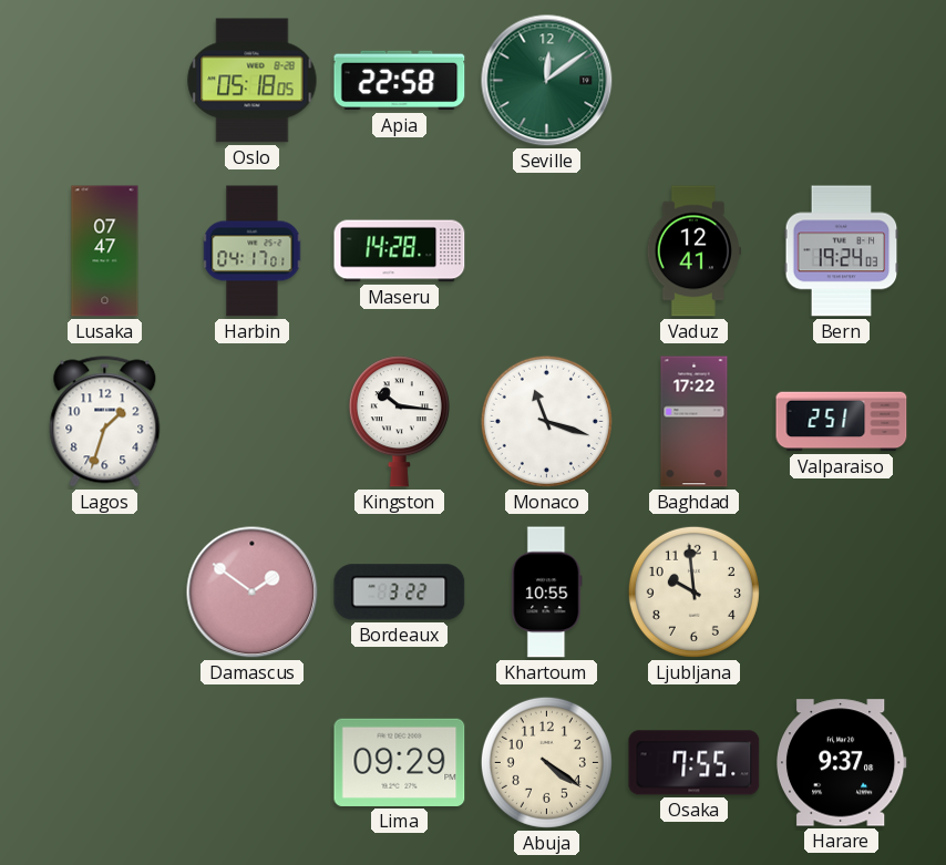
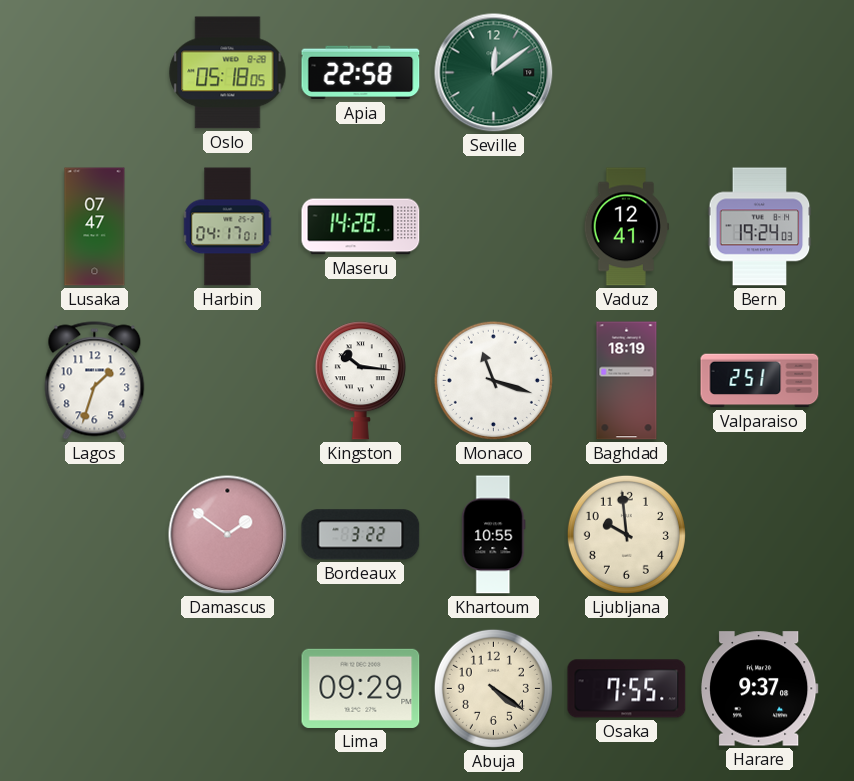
Baghdad: 17:22 -> 18:19 (627, 381)
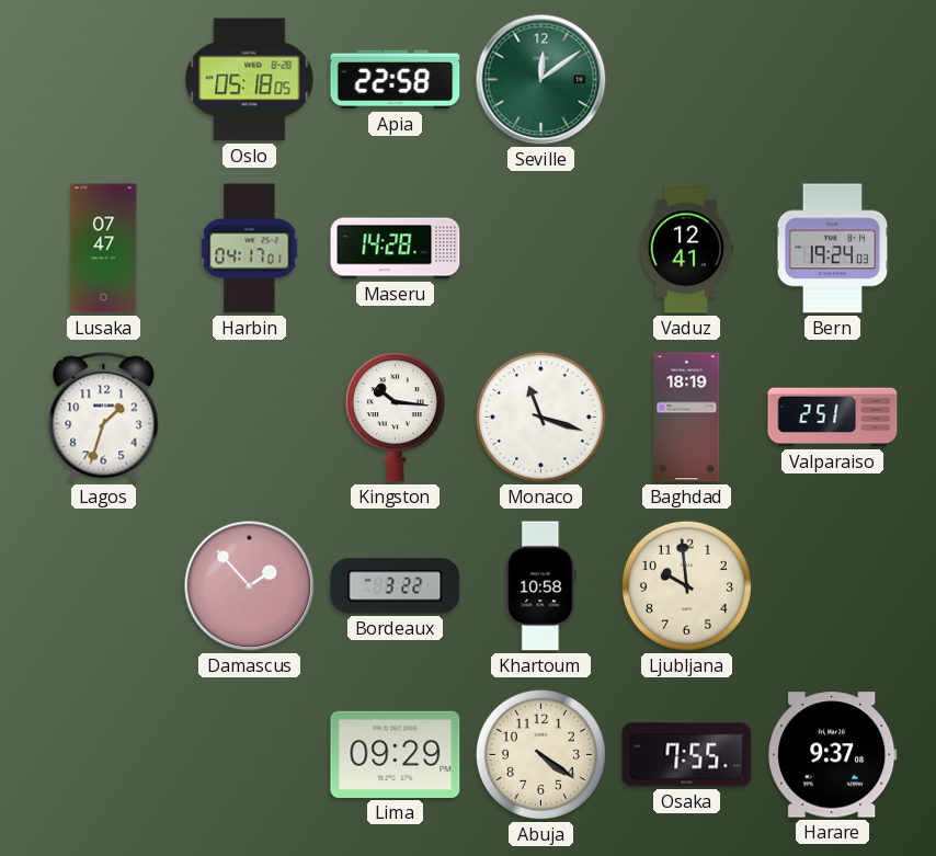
Damascus: 1:51 -> 1:53 (250, 586)
Khartoum: 10:55 -> 10:58 (541, 586)
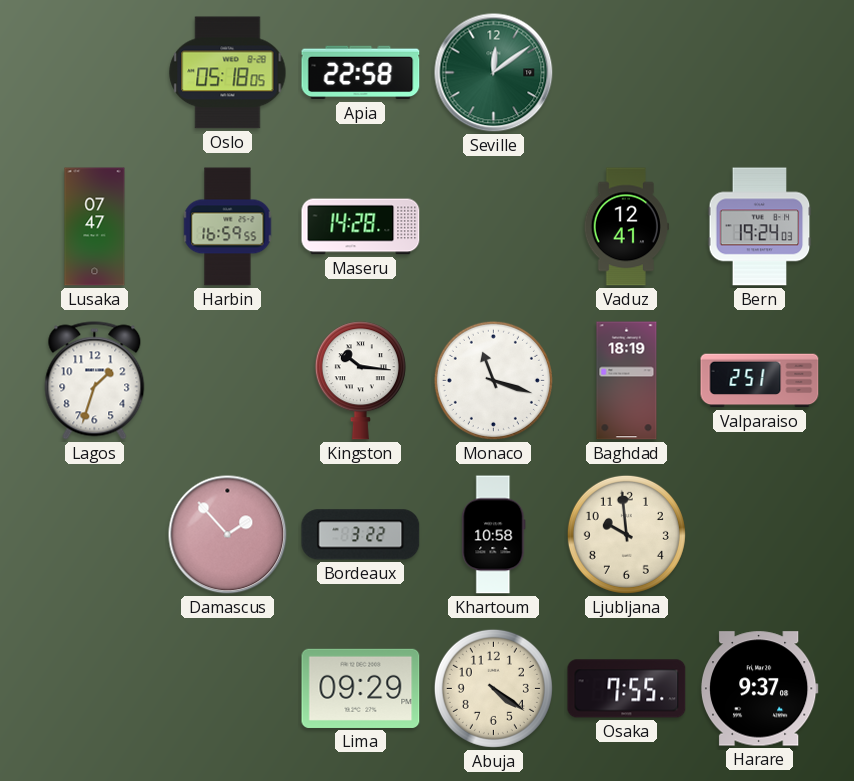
Harbin: 04:17 -> 16:59 (228, 227)
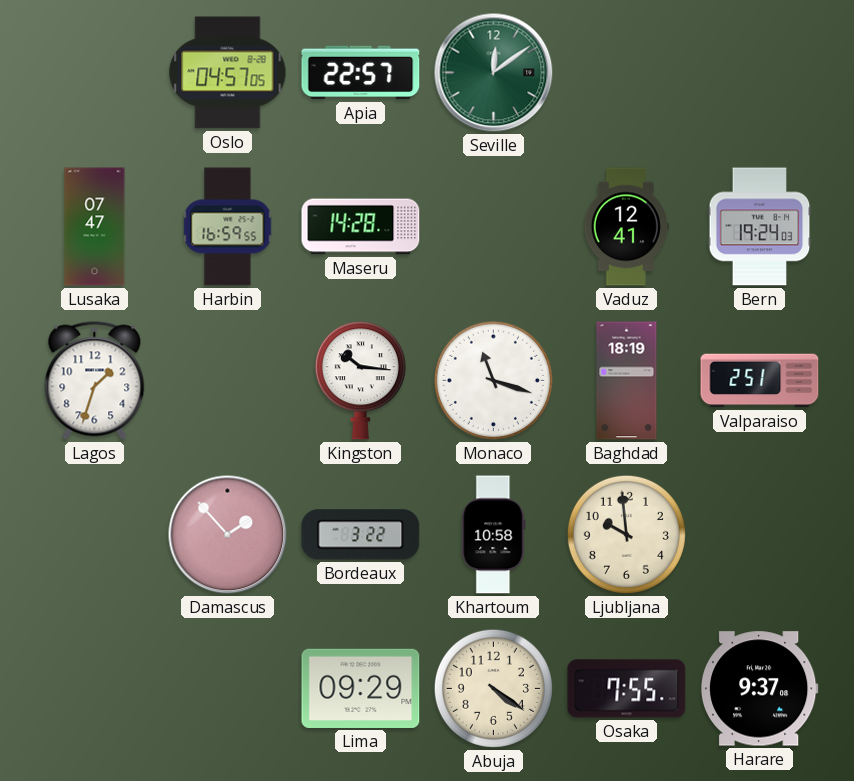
Oslo: 05:18 -> 04:57 (228, 73)
Apia: 22:58 -> 22:57 (361, 73)
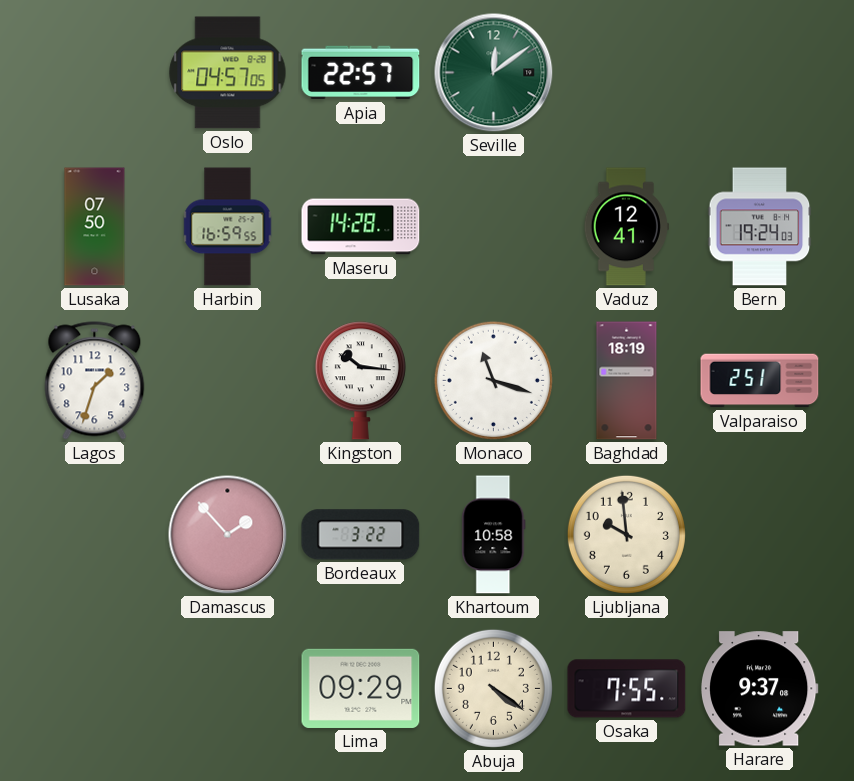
Lusaka: 07:47 -> 07:50 (95, 227)
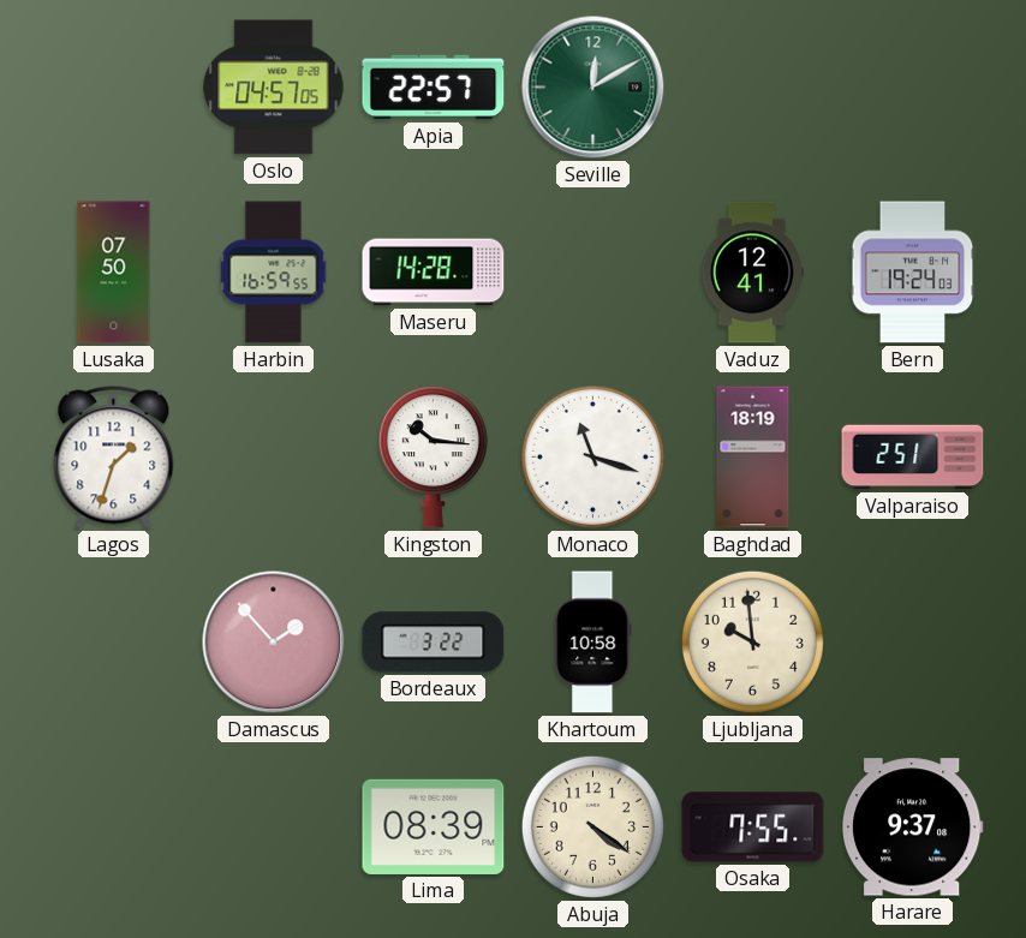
Seville: 12:09 -> 12:10 (593, 88)
Lima: 09:29 -> 08:39 (434, 826)
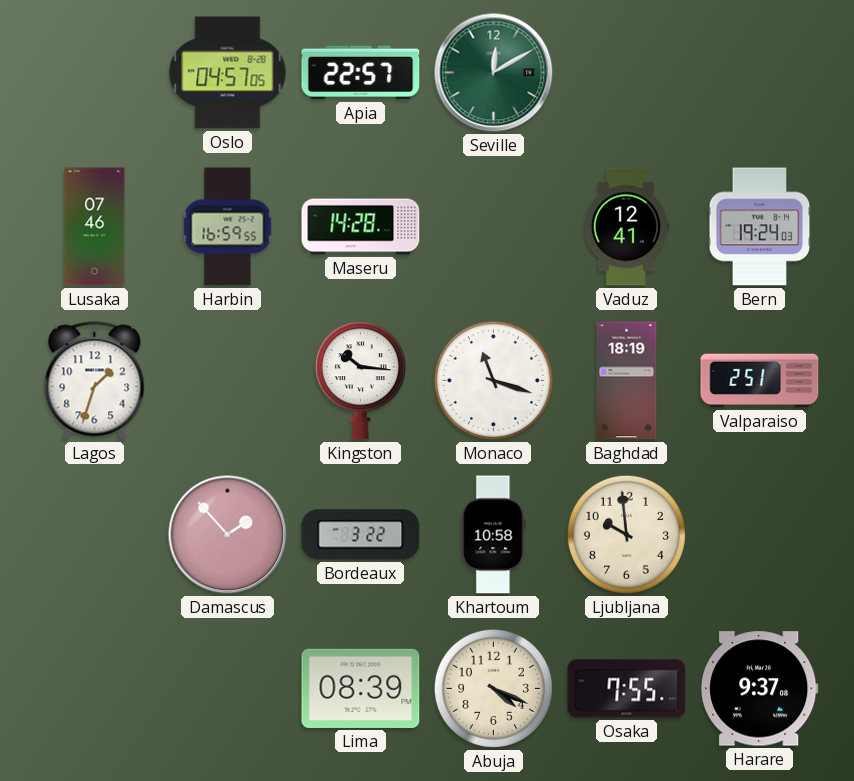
Lusaka: 07:50 -> 07:46 (95, 227)
Abuja: 4:21 -> 4:19 (493, 688)
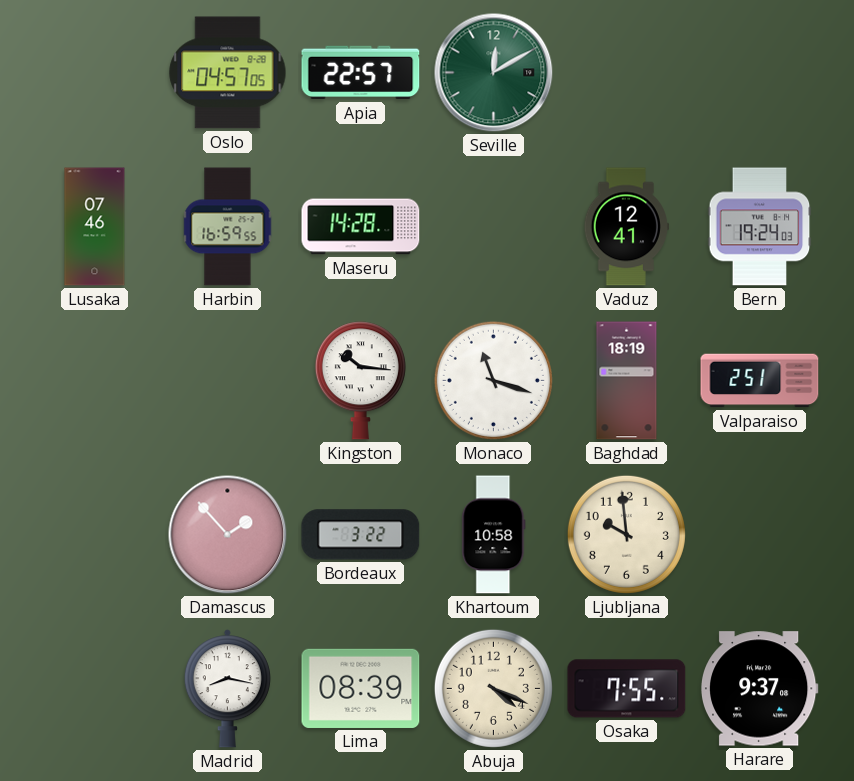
Lagos: 1:33 -> none (95, 381)
Madrid: none -> 8:17 (227, 689)
